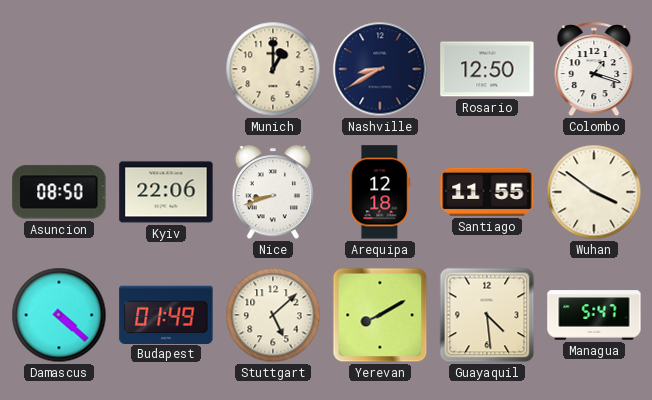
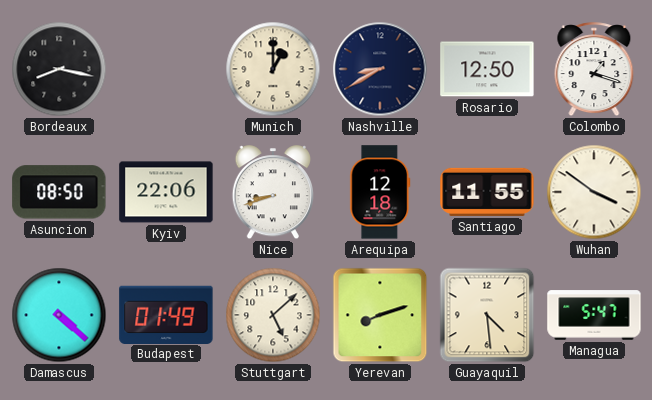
Bordeaux: none -> 8:17 (59, 69)
Yerevan: 8:10 -> 8:12 (380, 315)
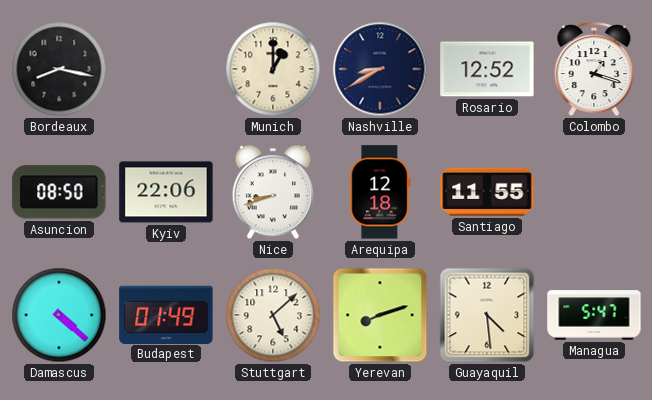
Rosario: 12:50 -> 12:52 (487, 69)
Wuhan: 3:51 -> none (594, 192)
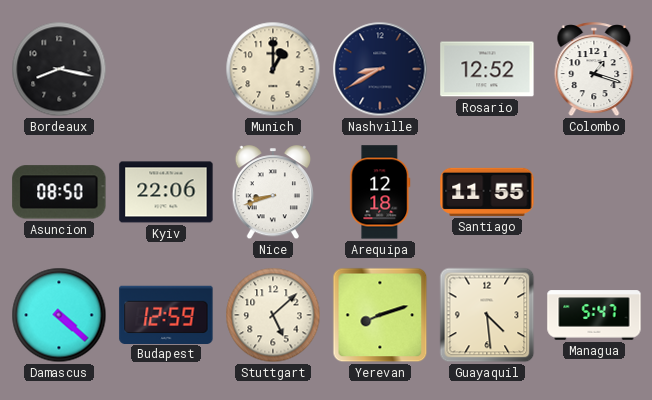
Budapest: 01:49 -> 12:59 (166, 314)
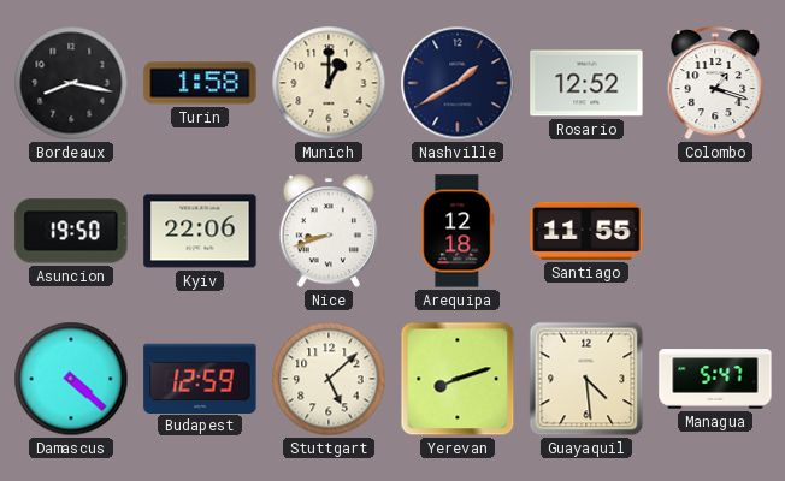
Turin: none -> 1:58 (200, 83)
Nashville: 8:40 -> 1:40 (458, 83)
Asuncion: 08:50 -> 19:50 (71, 231)
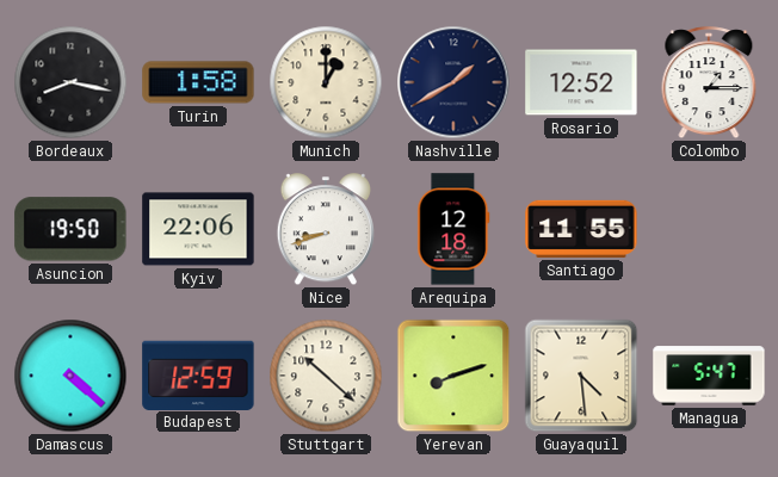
Colombo: 1:18 -> 1:15 (709, 83)
Stuttgart: 5:08 -> 10:22 (326, 376)
